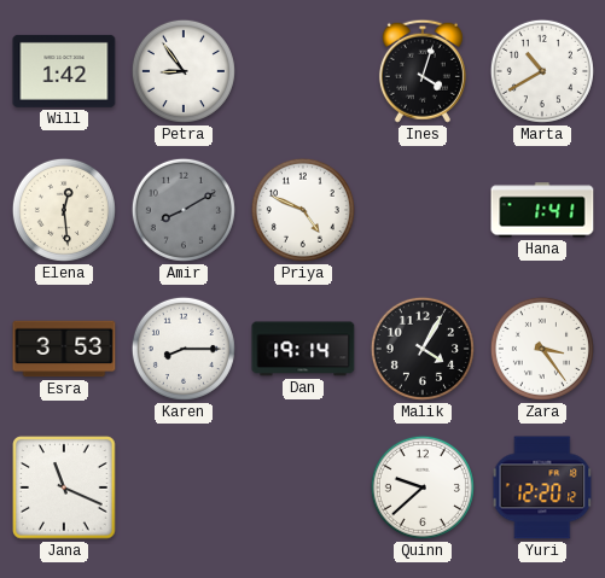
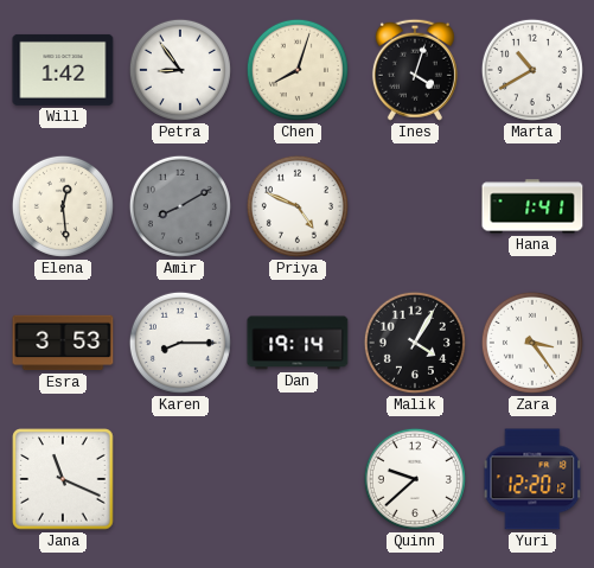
Chen: none -> 8:03 (298, 70)
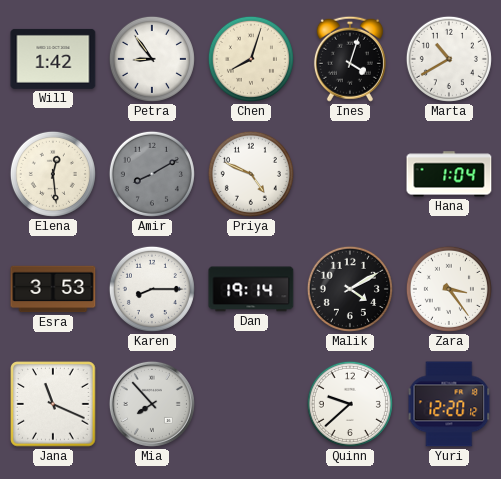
Hana: 1:41 -> 1:04 (449, 174)
Malik: 4:05 -> 4:10 (350, 289)
Mia: none -> 7:53 (152, 404)
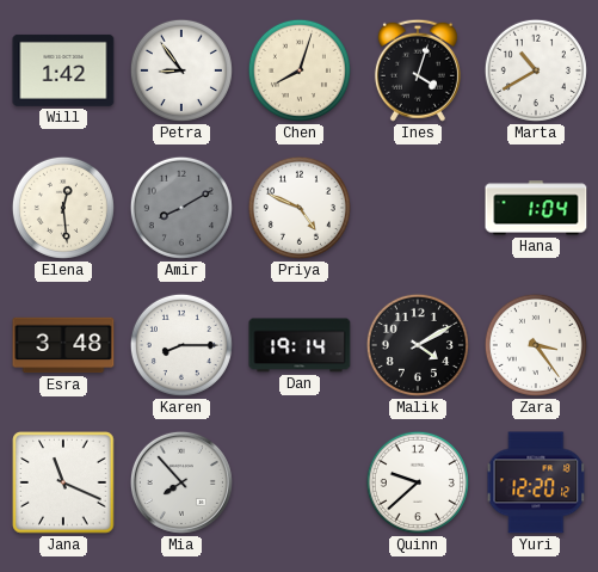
Esra: 3:53 -> 3:48 (63, 345)
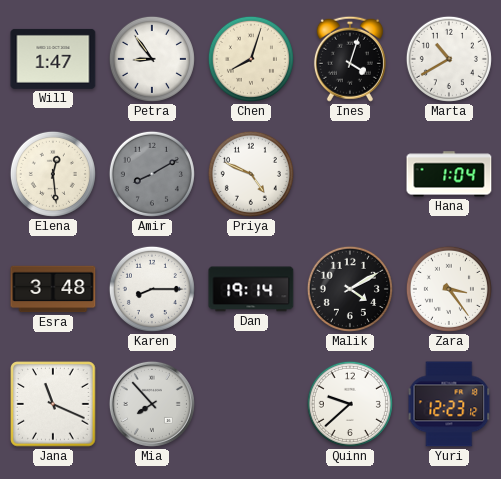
Will: 1:42 -> 1:47 (53, 59)
Yuri: 12:20 -> 12:23 (449, 404)
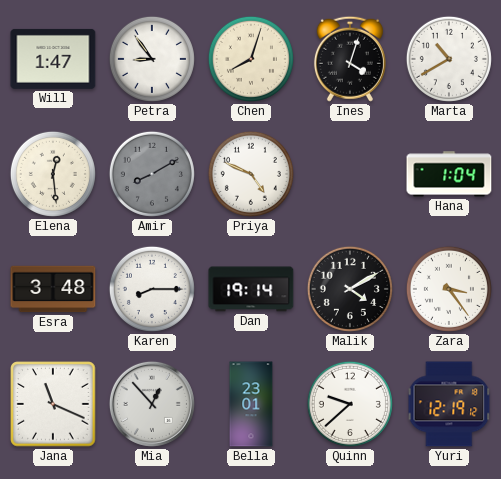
Mia: 7:53 -> 12:53 (152, 404)
Bella: none -> 23:01 (251, 404)
Yuri: 12:23 -> 12:19 (449, 404)
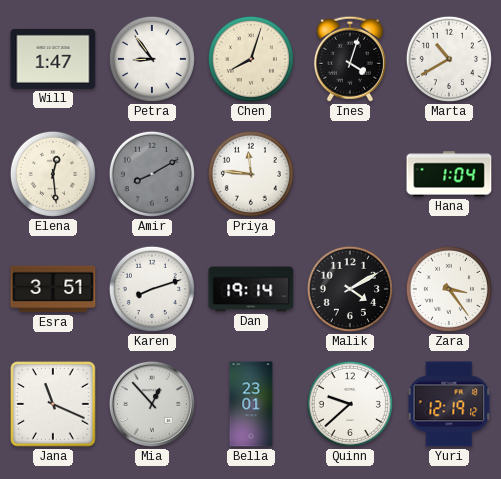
Priya: 4:49 -> 11:46 (251, 174)
Esra: 3:48 -> 3:51 (53, 289)
Karen: 8:15 -> 8:12 (152, 289)
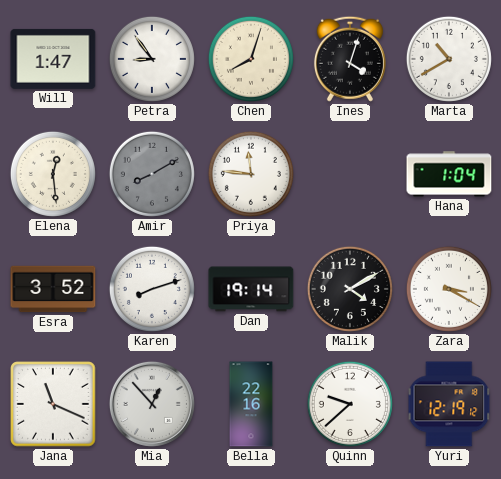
Esra: 3:51 -> 3:52 (53, 289)
Zara: 3:24 -> 3:20 (449, 289)
Bella: 23:01 -> 22:16 (251, 404)
